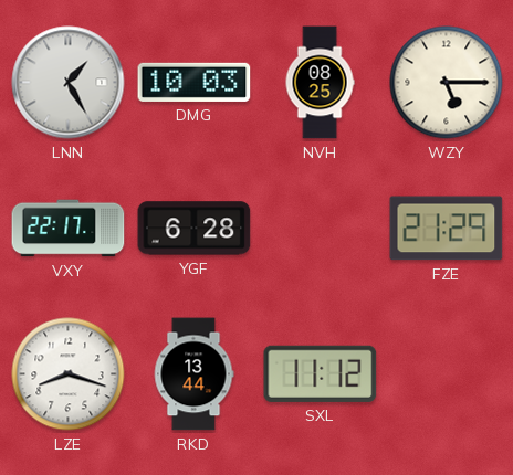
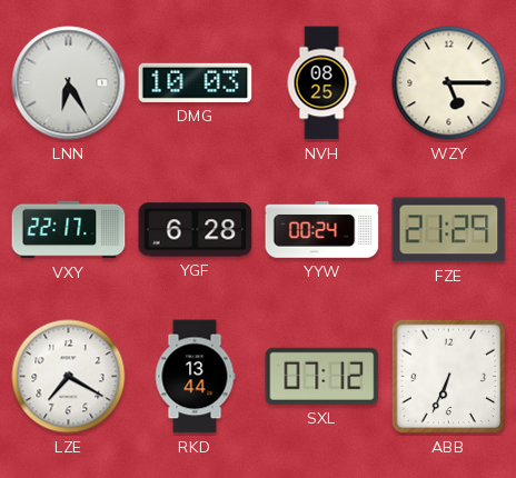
LNN: 1:25 -> 6:25 (69, 83)
YYW: none -> 00:24 (322, 230)
LZE: 8:18 -> 7:20 (69, 377)
SXL: 11:12 -> 07:12 (322, 376)
ABB: none -> 6:34 (449, 377)
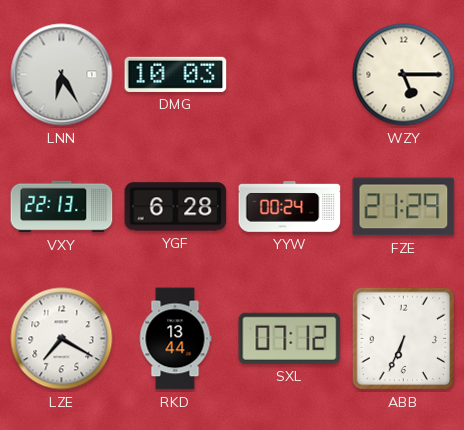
NVH: 08:25 -> none (321, 83)
VXY: 22:17 -> 22:13 (62, 207)
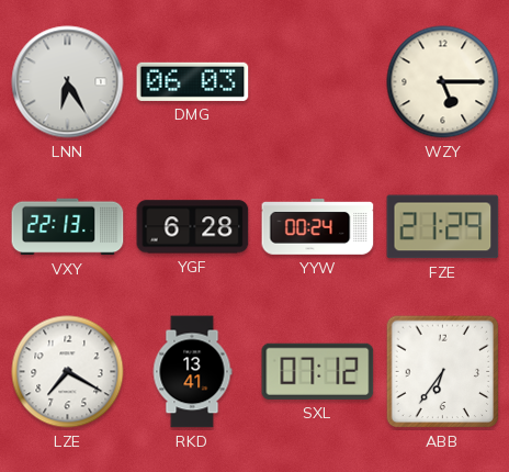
DMG: 10:03 -> 06:03 (193, 81)
RKD: 13:44 -> 13:41 (192, 372)
ABB: 6:34 -> 6:36 (443, 372)
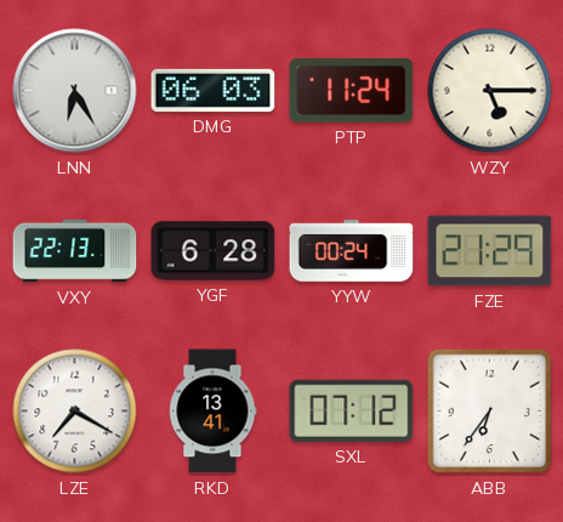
PTP: none -> 11:24 (352, 91)
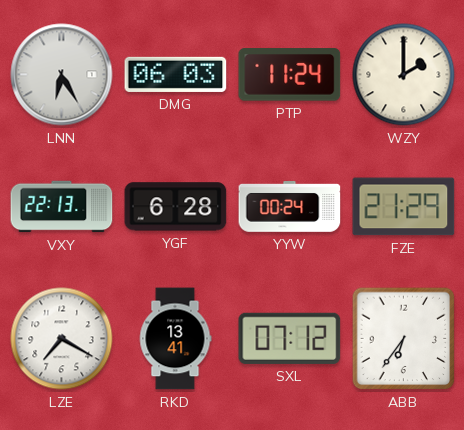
WZY: 5:15 -> 2:00 (404, 75)
